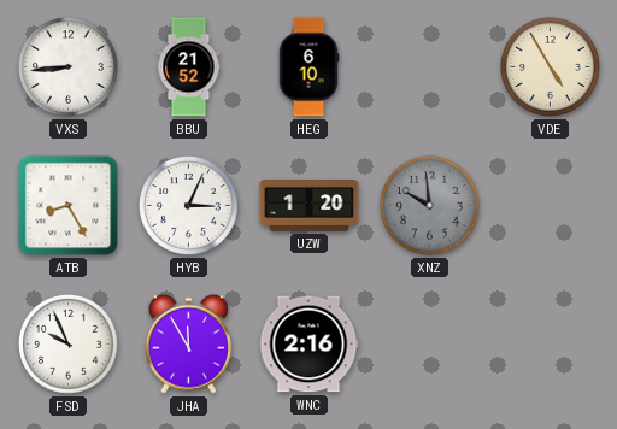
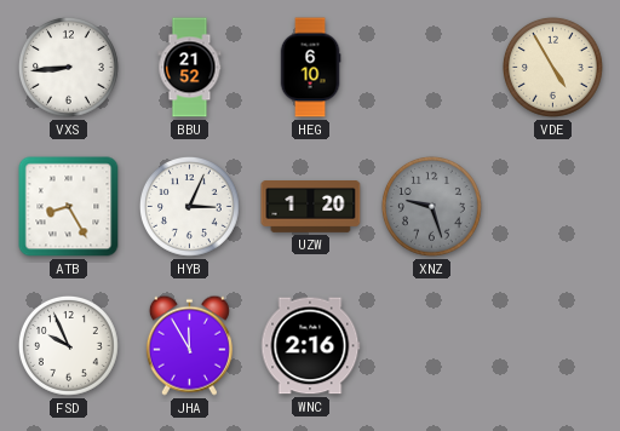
XNZ: 9:59 -> 9:27 (431, 206)
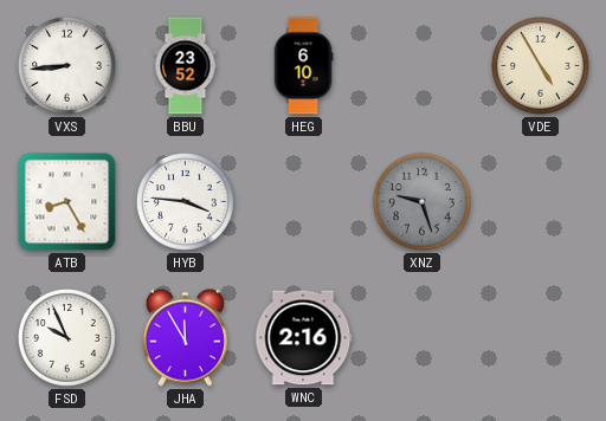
BBU: 21:52 -> 23:52 (186, 66)
HYB: 3:04 -> 3:46 (185, 201)
UZW: 1:20 -> none (311, 207)
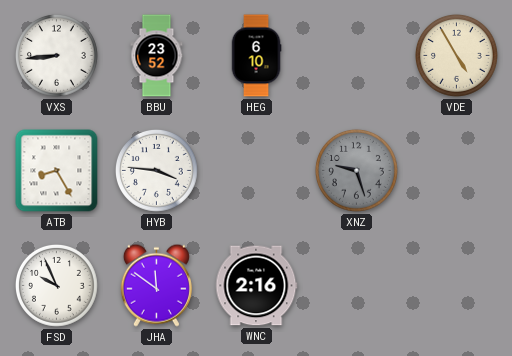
JHA: 11:55 -> 11:51 (156, 285)
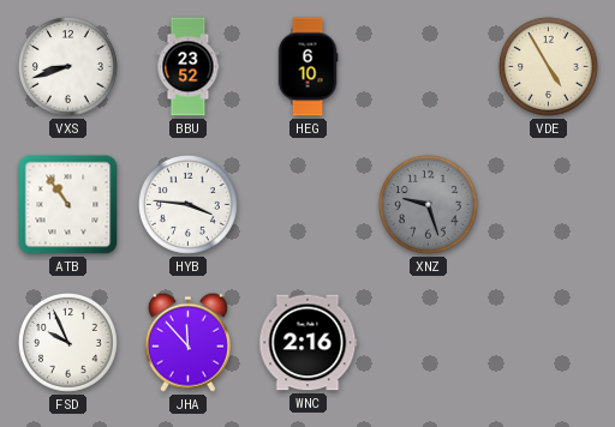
VXS: 8:44 -> 8:42 (67, 66)
ATB: 8:25 -> 10:54 (68, 205)
JHA: 11:51 -> 11:53 (187, 342)
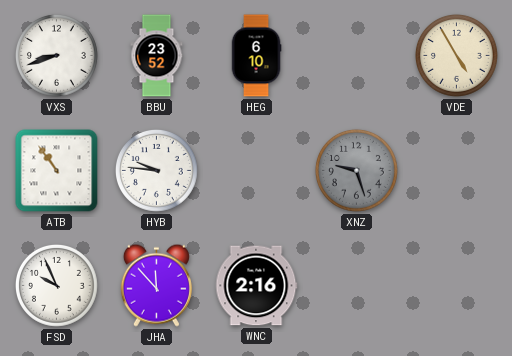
HYB: 3:46 -> 9:46 (156, 170)
